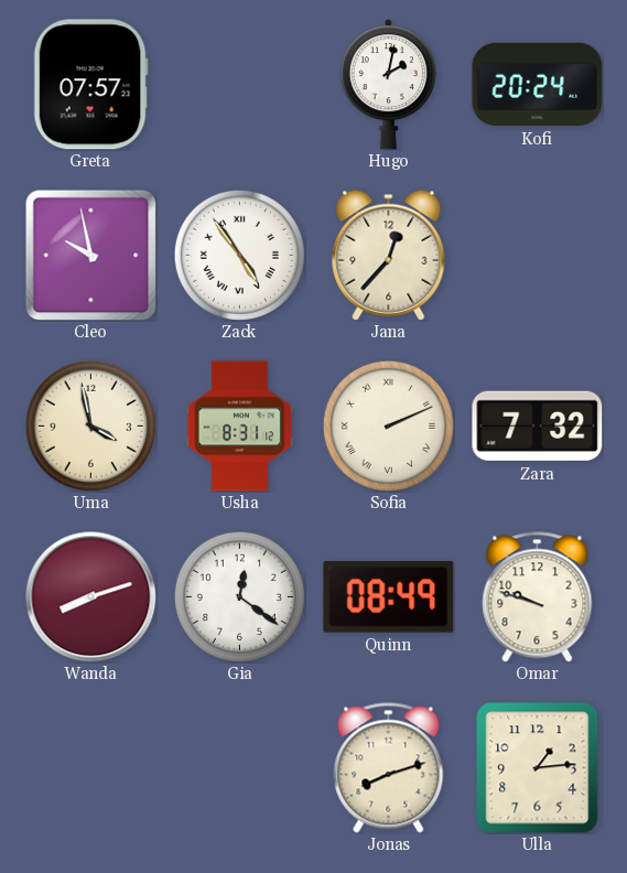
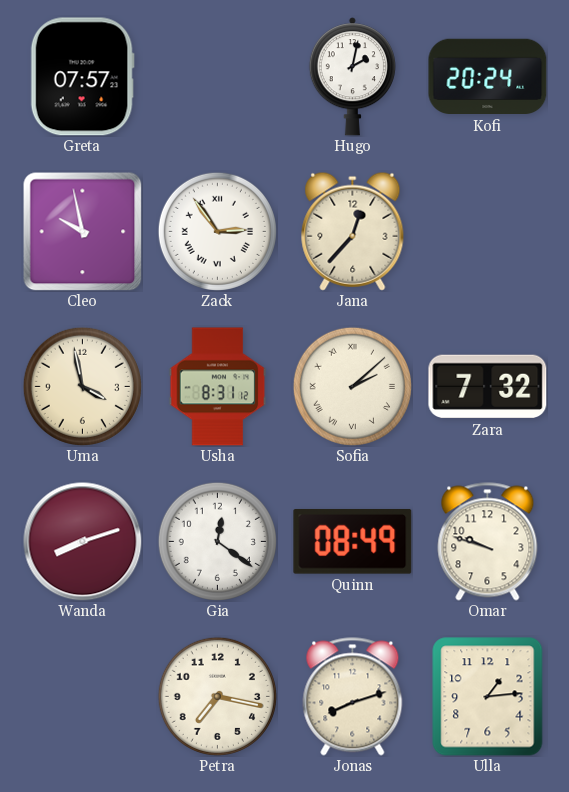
Zack: 4:54 -> 2:54 (217, 231)
Sofia: 2:11 -> 2:08 (352, 386)
Petra: none -> 7:17 (217, 696)
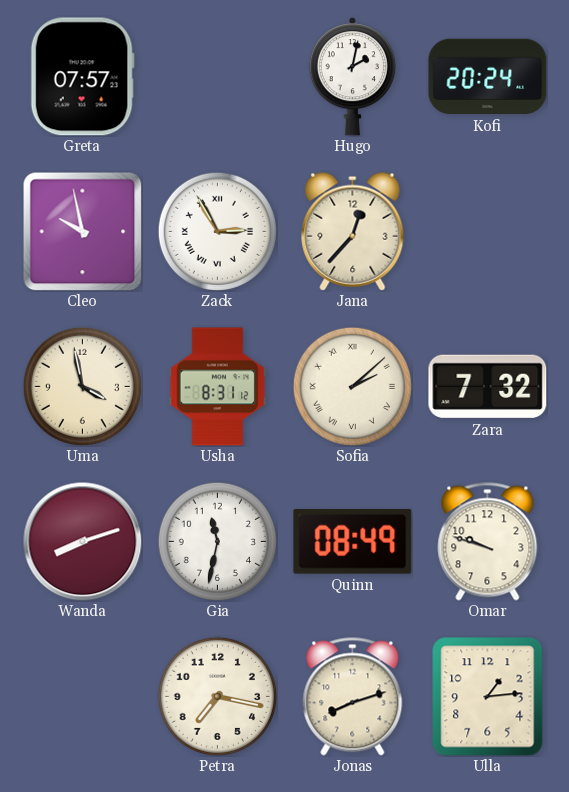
Zack: 2:54 -> 2:55 (217, 231)
Gia: 12:21 -> 11:32 (217, 541)
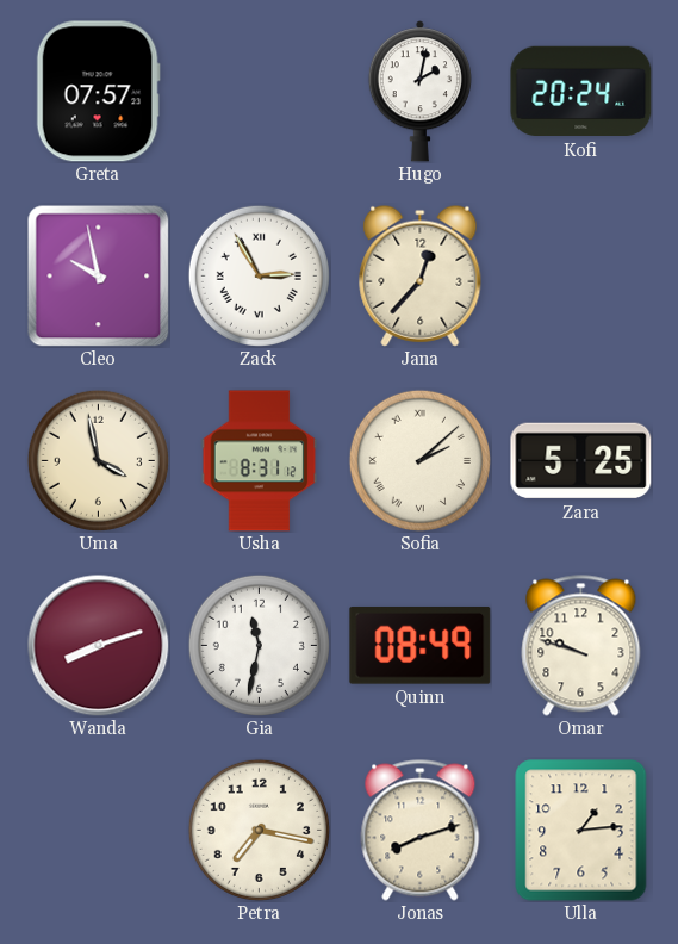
Zara: 7:32 -> 5:25 (581, 461)
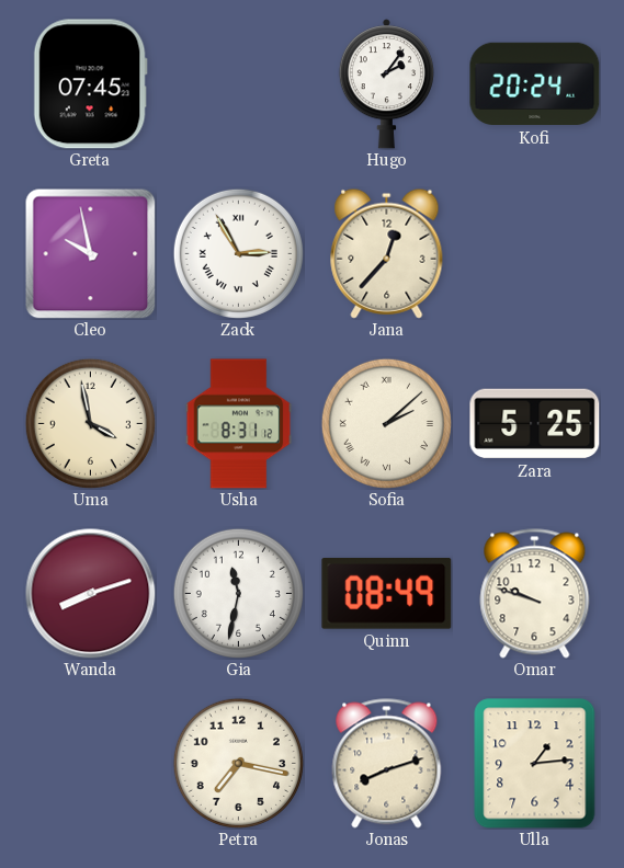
Greta: 07:57 -> 07:45 (90, 84)
Hugo: 2:02 -> 2:06 (386, 84)
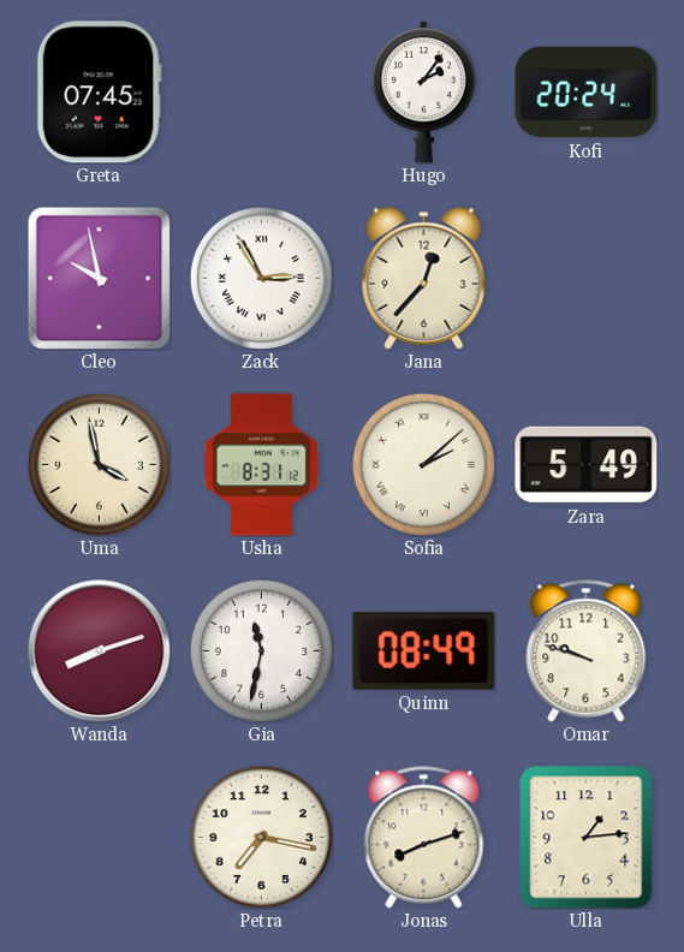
Zara: 5:25 -> 5:49 (587, 465)
